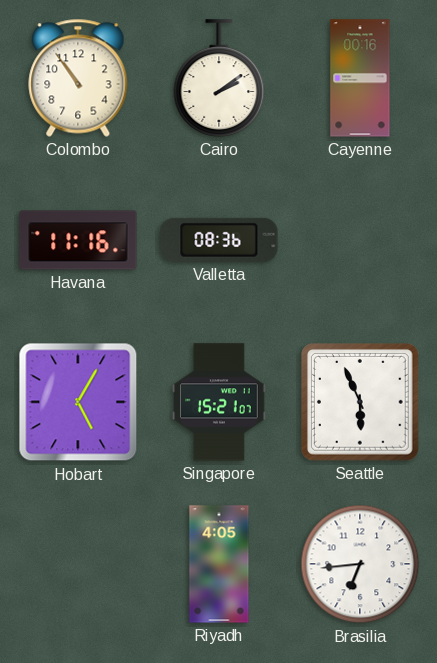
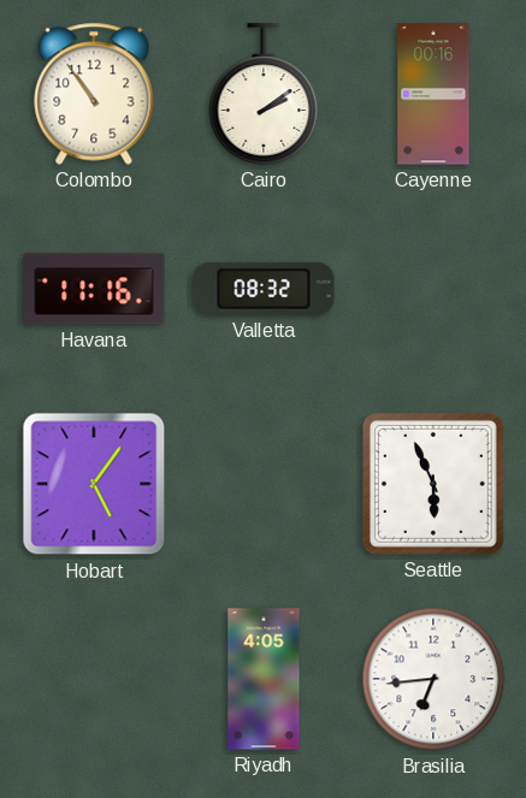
Valletta: 08:36 -> 08:32 (264, 289)
Hobart: 5:05 -> 5:06 (94, 484)
Singapore: 15:21 -> none (219, 402)
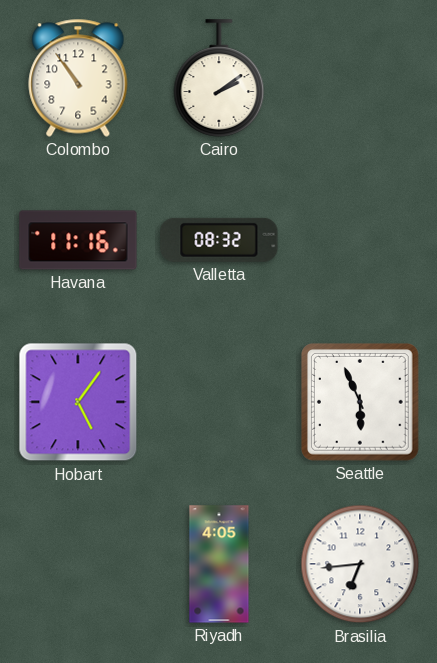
Cayenne: 00:16 -> none (433, 94)
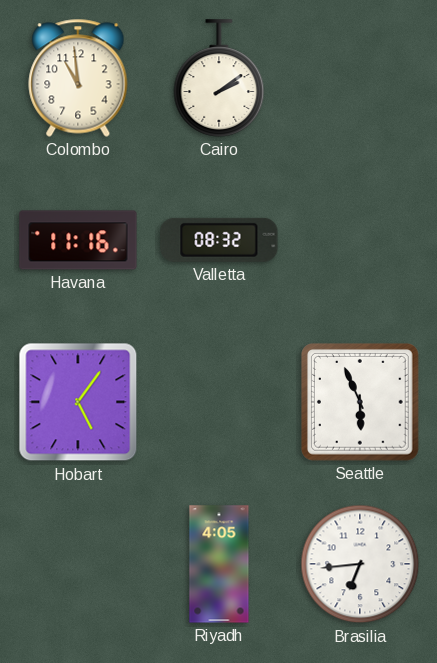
Colombo: 10:54 -> 10:59 (78, 78)
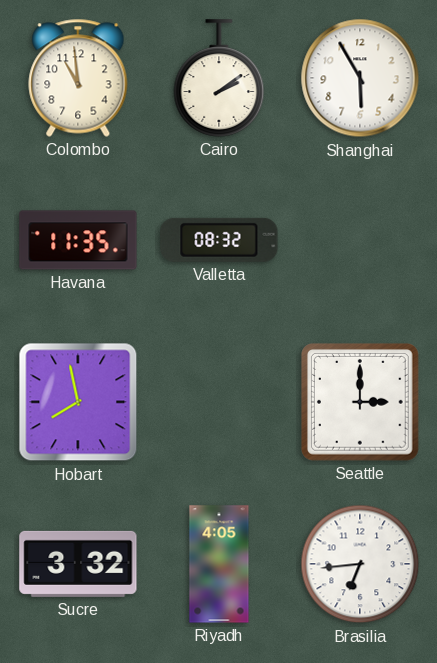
Shanghai: none -> 5:55 (360, 78)
Havana: 11:16 -> 11:35 (78, 240)
Hobart: 5:06 -> 7:58 (78, 402)
Seattle: 5:56 -> 3:00 (360, 402)
Sucre: none -> 3:32 (78, 564)
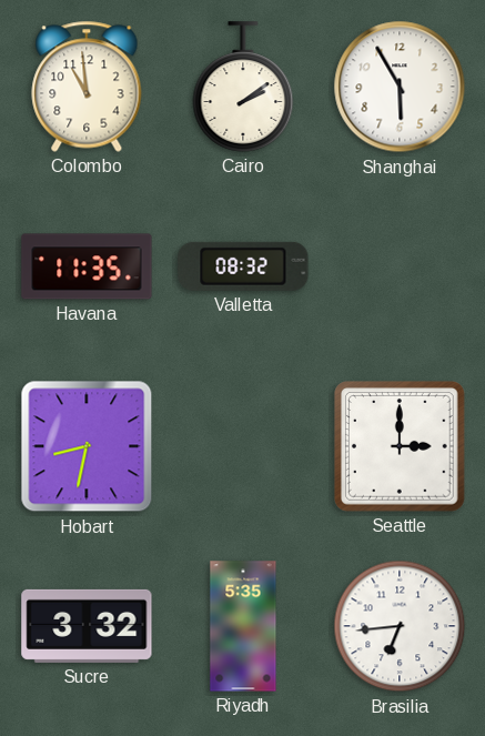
Hobart: 7:58 -> 8:32 (87, 446)
Riyadh: 4:05 -> 5:35 (243, 626)
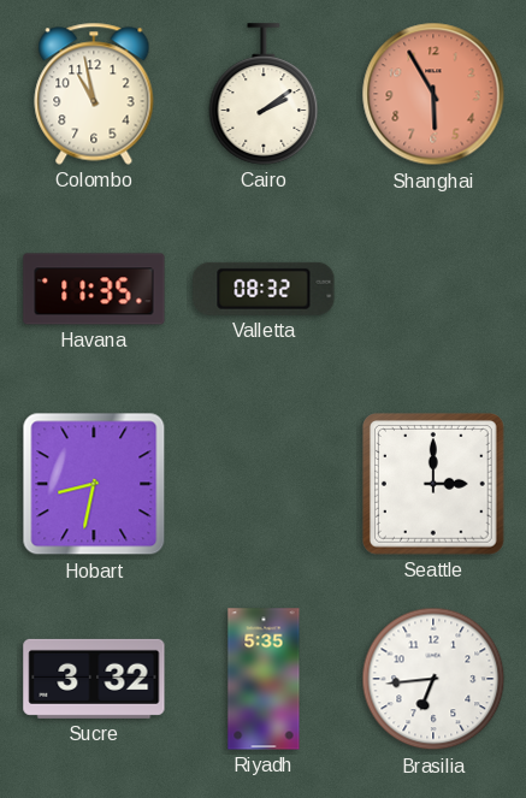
Colombo: 10:59 -> 10:58 (94, 94)
Shanghai dial: white -> salmon (433, 94)
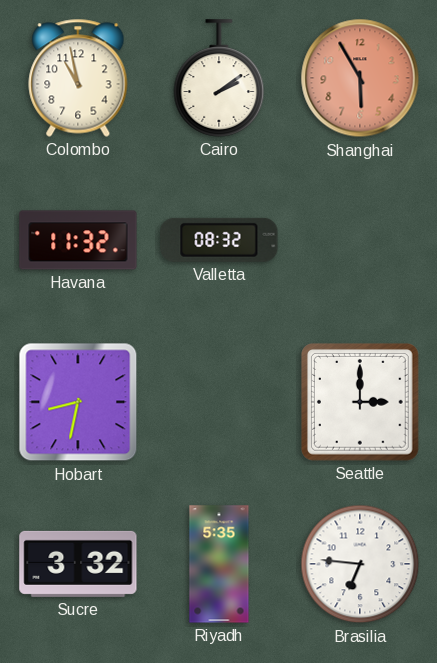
Havana: 11:35 -> 11:32 (78, 240)
Brasilia: 6:44 -> 6:46 (360, 564)
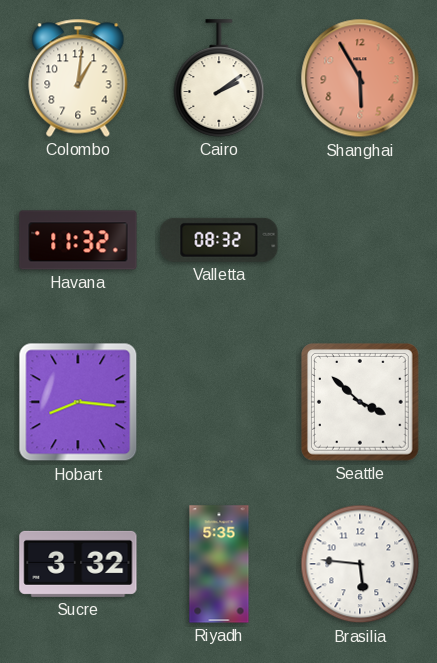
Colombo: 10:58 -> 1:01 (78, 78)
Hobart: 8:32 -> 8:16 (78, 402)
Seattle: 3:00 -> 3:52 (360, 402)
Brasilia: 6:46 -> 5:46 (360, 564)
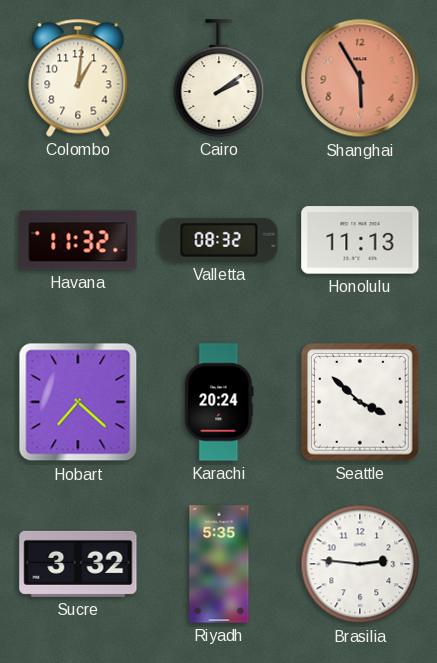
Honolulu: none -> 11:13 (360, 240)
Hobart: 8:16 -> 7:22 (78, 402)
Karachi: none -> 20:24 (219, 402)
Brasilia: 5:46 -> 2:46 (360, 564)
